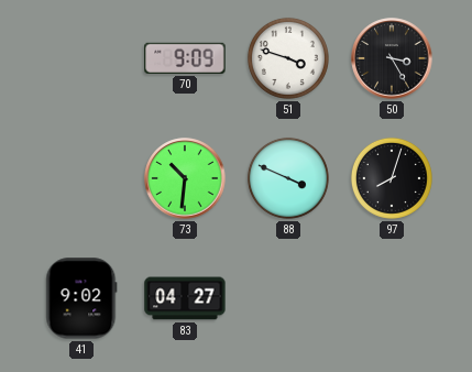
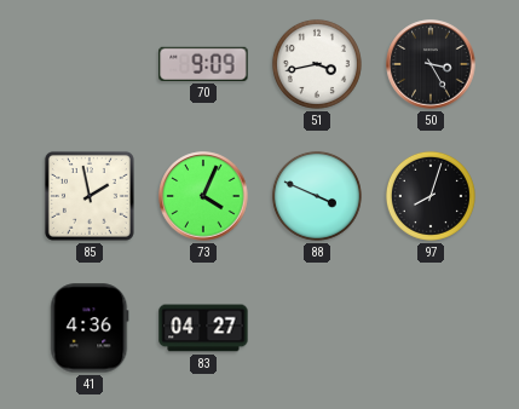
51: 3:48 -> 3:43 (317, 64)
85: none -> 1:58 (90, 196)
73: 10:31 -> 4:04 (203, 196)
41: 9:02 -> 4:36 (90, 328)
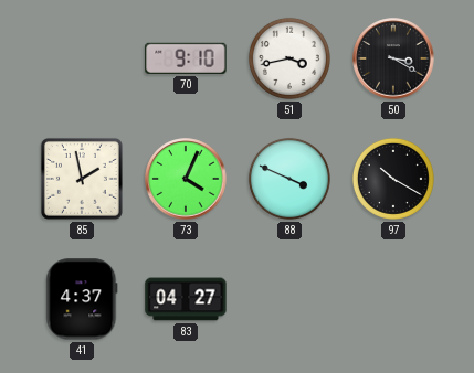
70: 9:09 -> 9:10 (186, 58)
50: 3:25 -> 3:20 (393, 58)
97: 8:03 -> 10:20 (393, 179)
41: 4:36 -> 4:37 (82, 299)
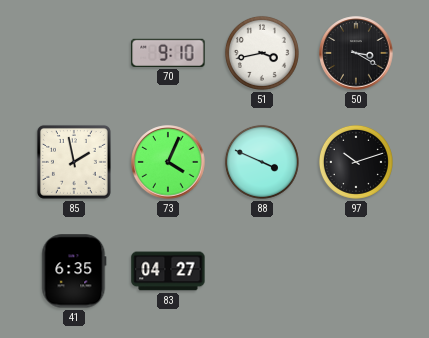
97: 10:20 -> 10:12 (356, 162)
41: 4:37 -> 6:35 (74, 271)
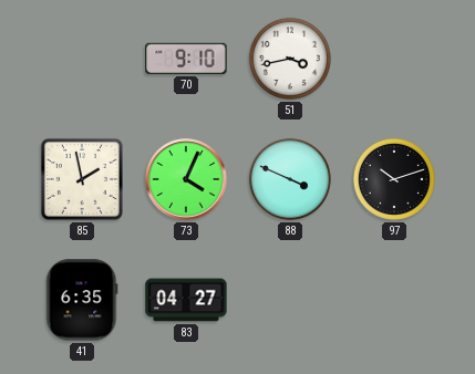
50: 3:20 -> none (356, 53)
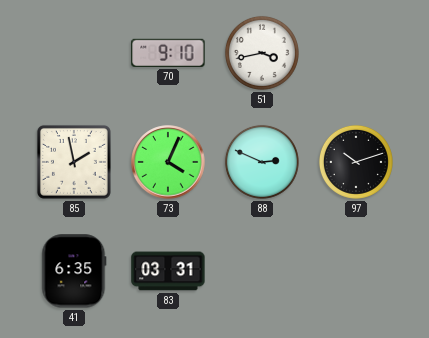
88: 3:49 -> 2:49 (262, 162)
83: 04:27 -> 03:31 (168, 271)
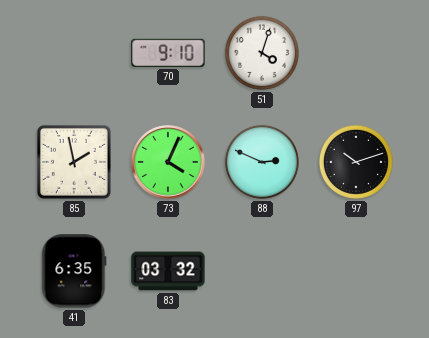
51: 3:43 -> 4:03 (262, 53)
83: 03:31 -> 03:32 (168, 271)
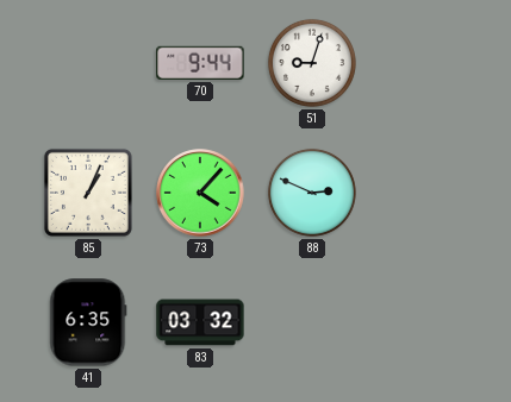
70: 9:10 -> 9:44 (200, 63)
51: 4:03 -> 9:03 (312, 63)
85: 1:58 -> 1:04 (88, 193)
73: 4:04 -> 4:07 (200, 193)
97: 10:12 -> none (356, 162)
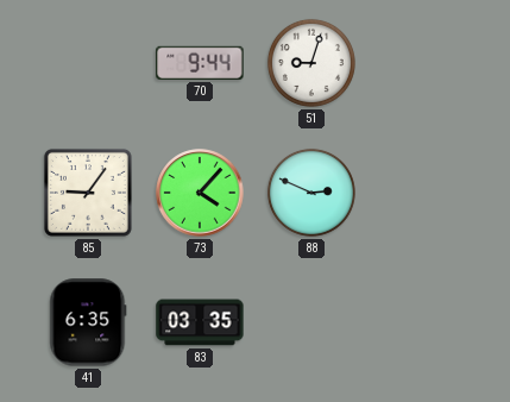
85: 1:04 -> 9:06 (88, 193)
83: 03:32 -> 03:35 (200, 322)
